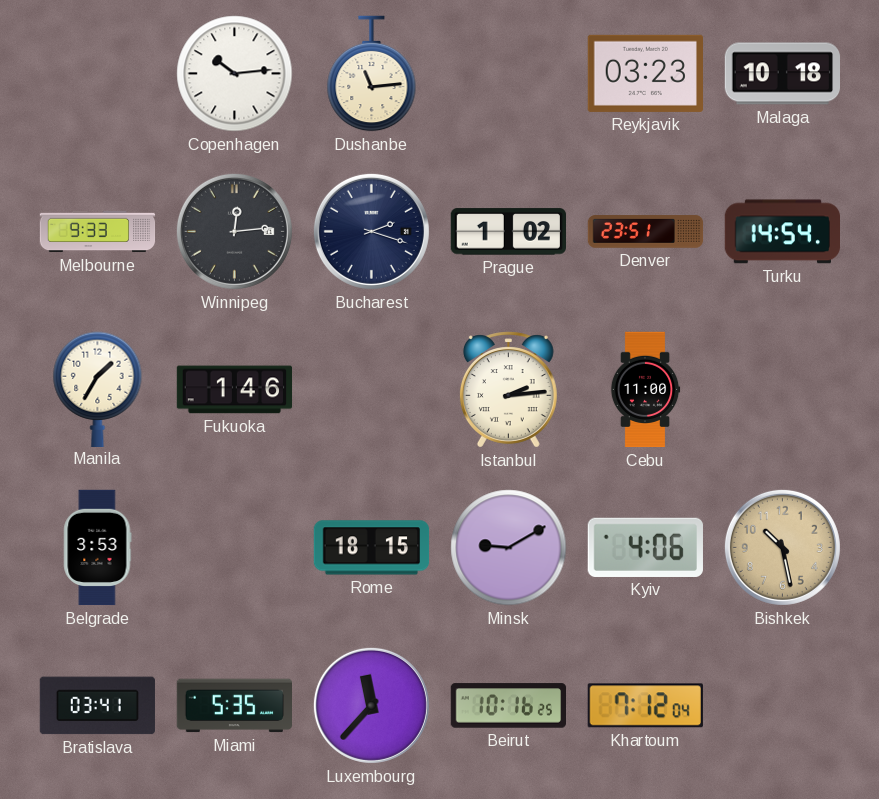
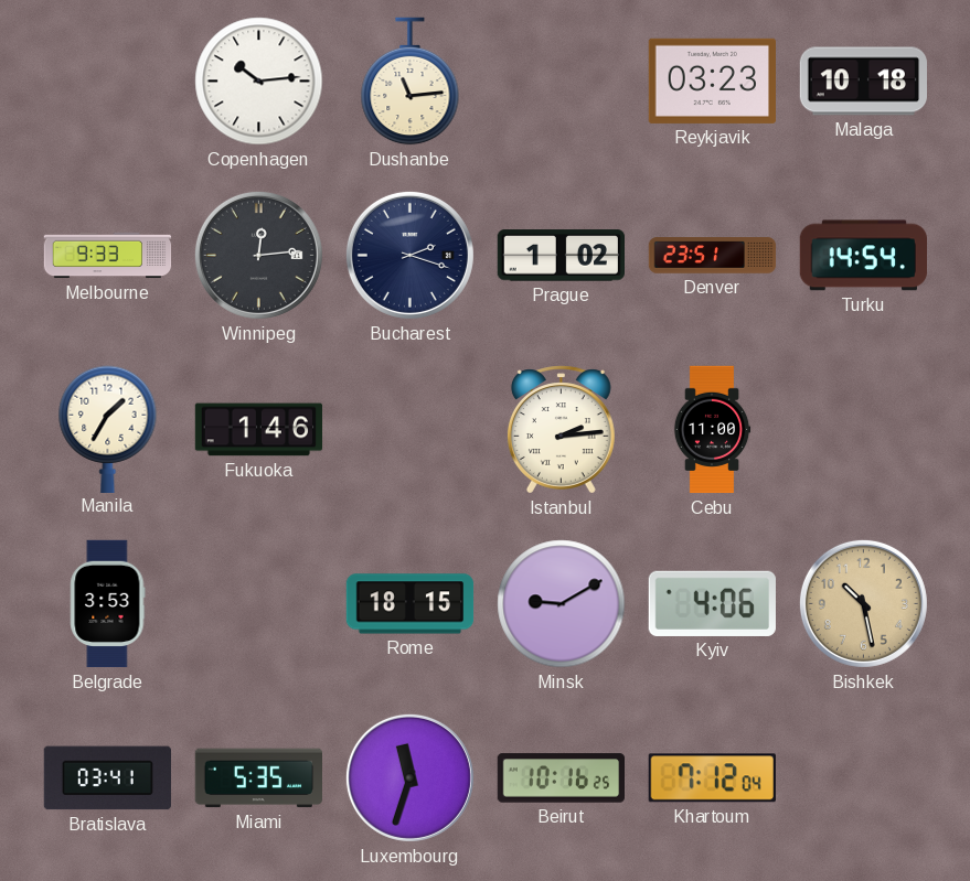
Luxembourg: 11:37 -> 11:33 (409, 777)
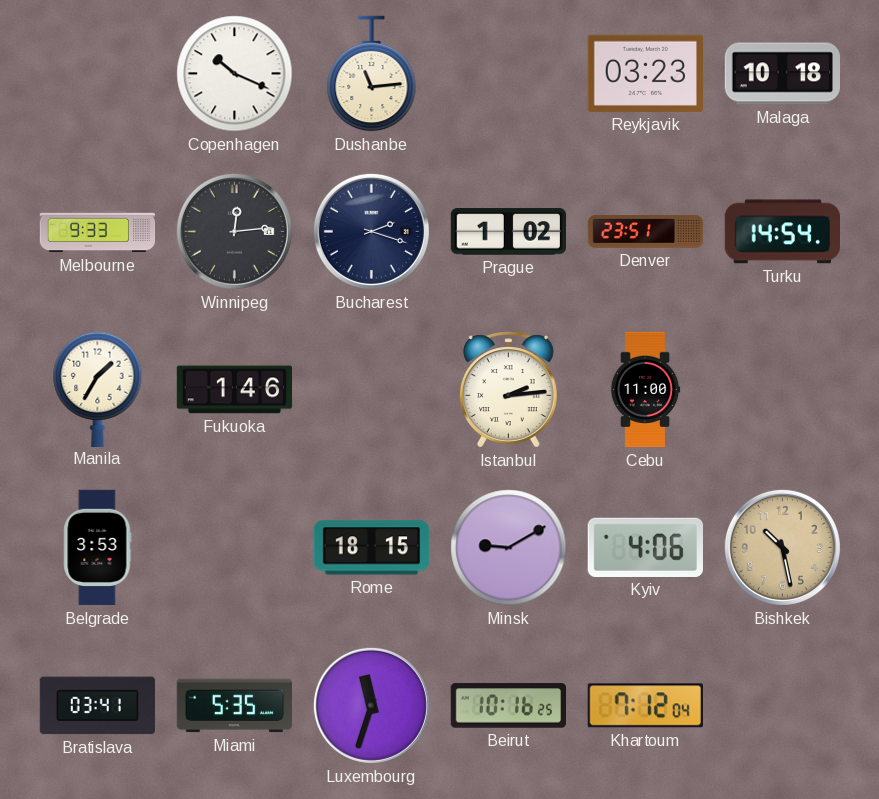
Copenhagen: 10:14 -> 10:19 (235, 74)
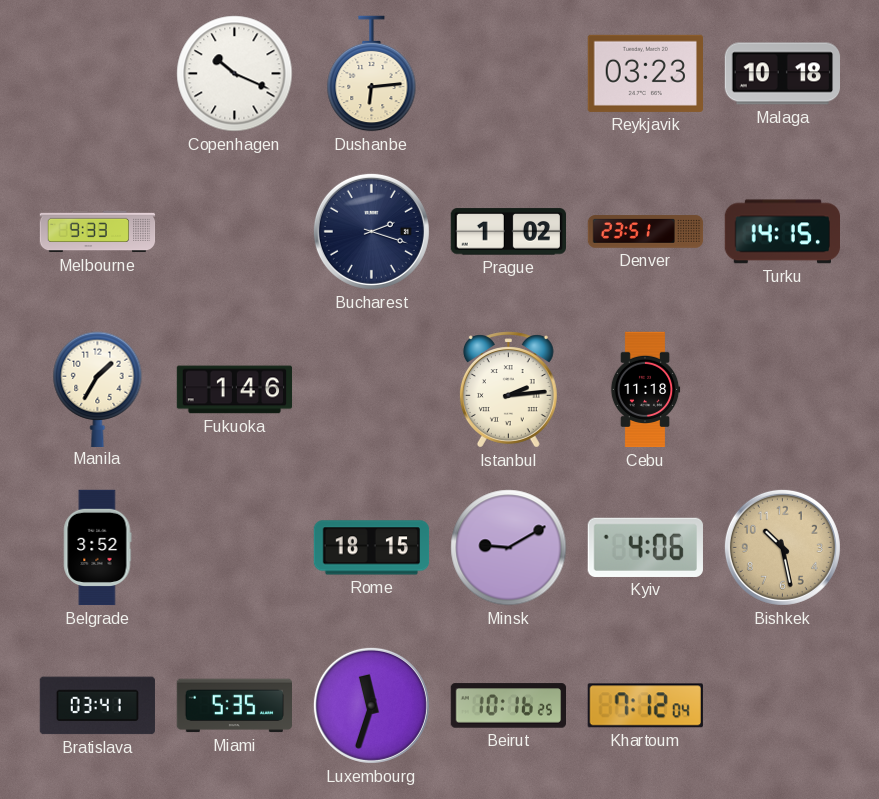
Dushanbe: 11:14 -> 6:14 (372, 74)
Winnipeg: 12:14 -> none (234, 231)
Turku: 14:54 -> 14:15 (782, 232)
Cebu: 11:00 -> 11:18 (645, 390)
Belgrade: 3:53 -> 3:52 (98, 548)
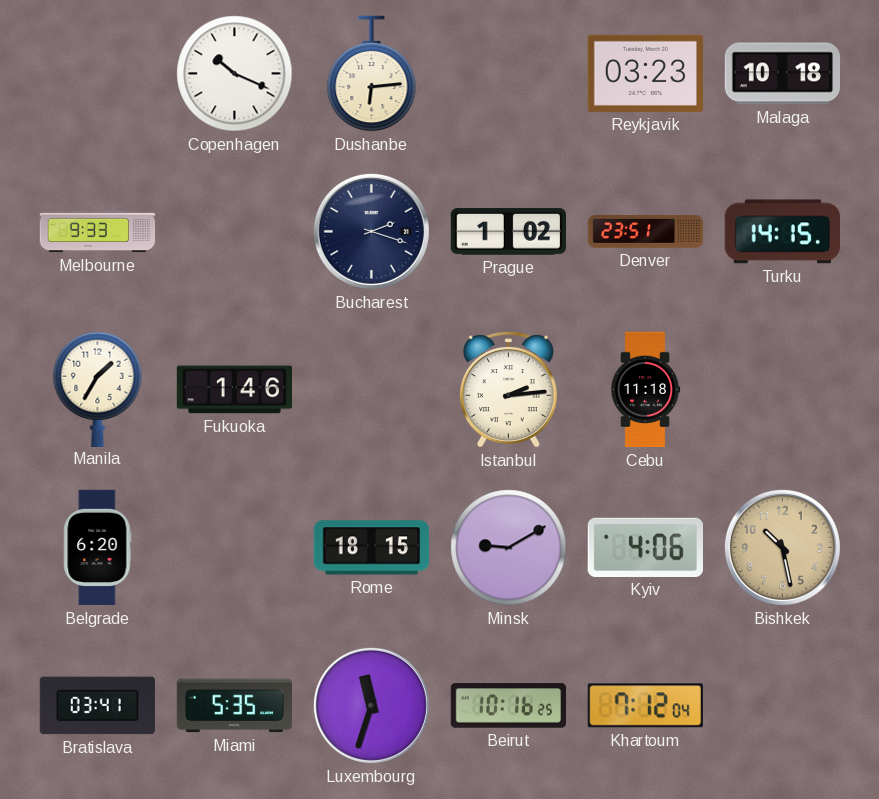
Belgrade: 3:52 -> 6:20 (98, 548)
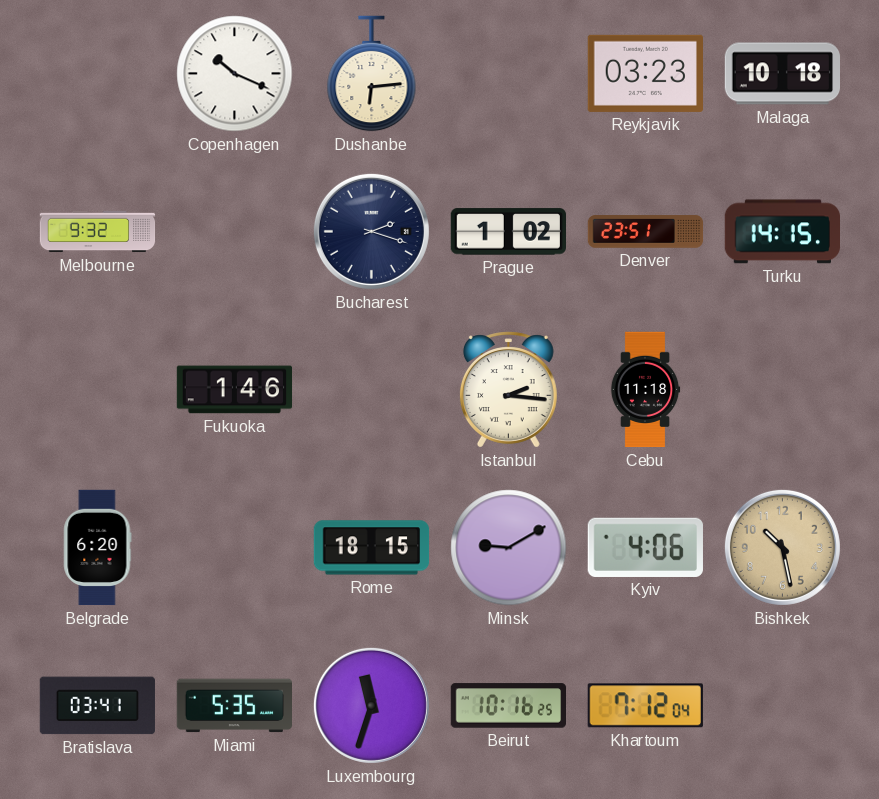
Melbourne: 9:33 -> 9:32 (98, 232)
Manila: 1:35 -> none (98, 389)
Istanbul: 2:14 -> 2:16 (508, 390)
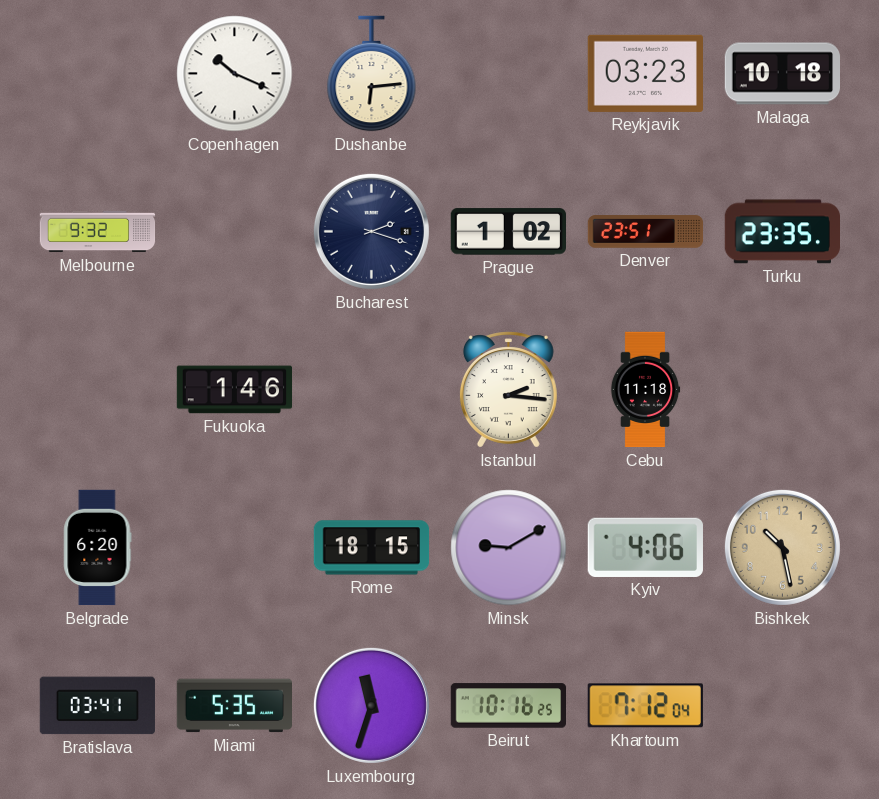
Turku: 14:15 -> 23:35 (782, 232)
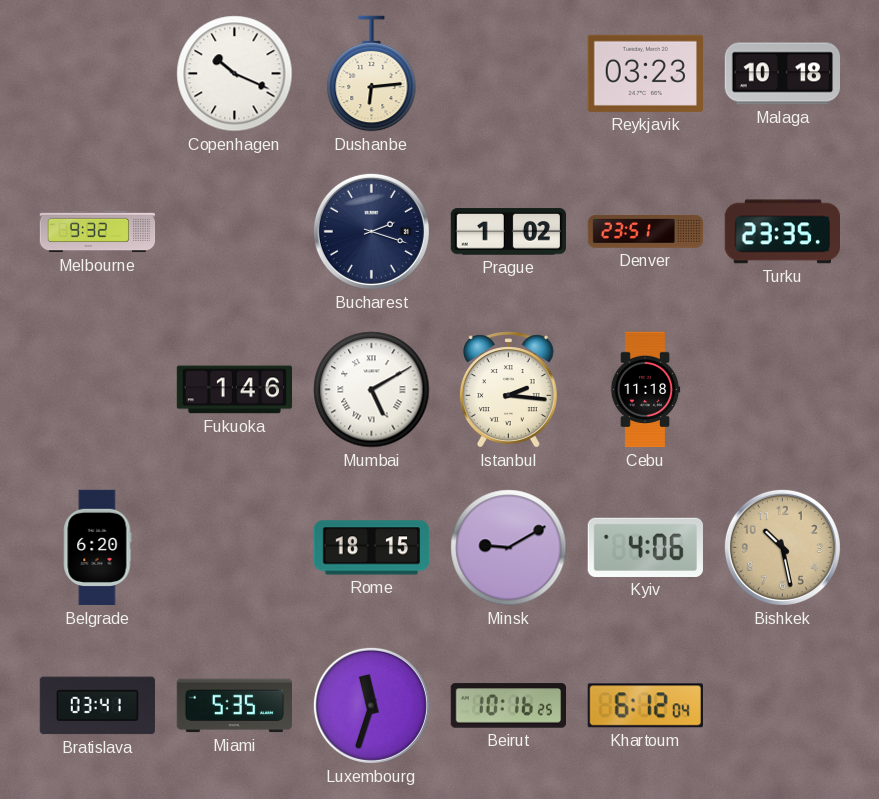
Mumbai: none -> 5:10 (372, 390)
Khartoum: 7:12 -> 6:12 (645, 706)
